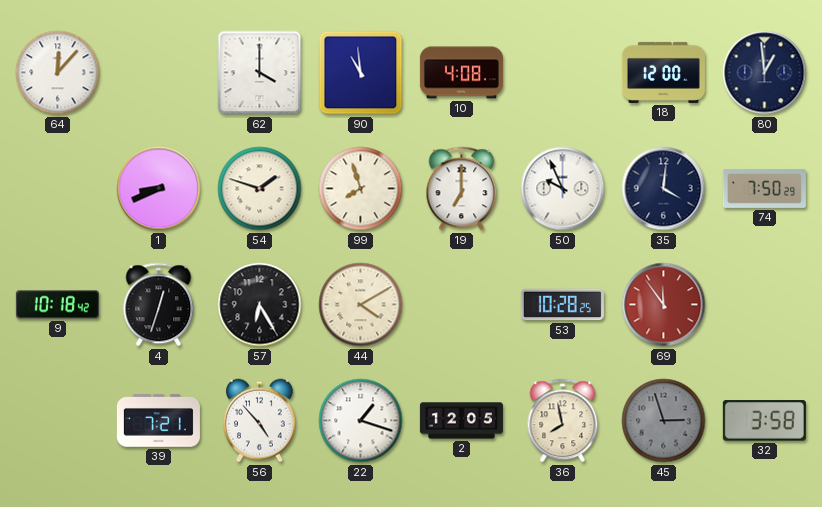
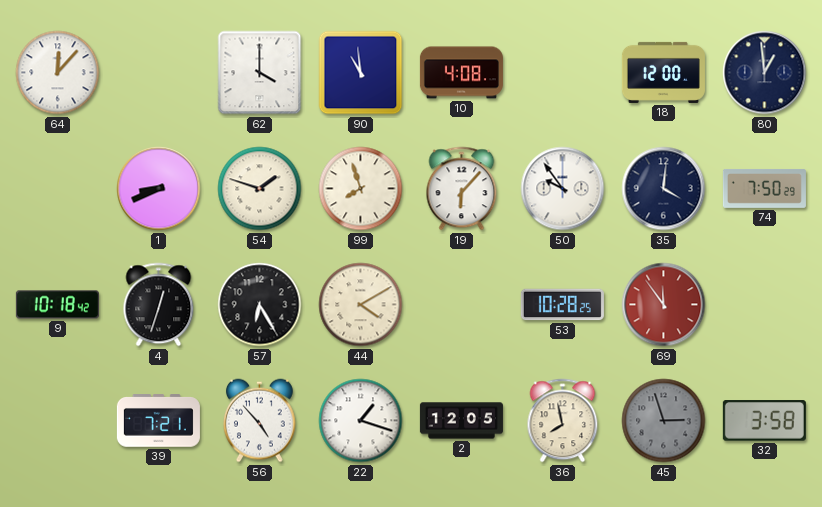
19: 7:00 -> 6:07 (462, 189)
50: 9:56 -> 9:54 (563, 189)
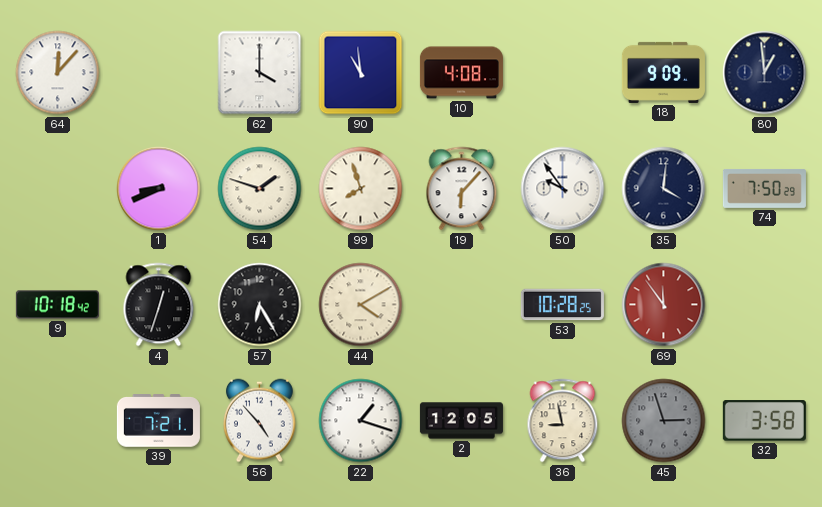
18: 12:00 -> 9:09 (663, 72)
36: 7:58 -> 8:58 (563, 421)
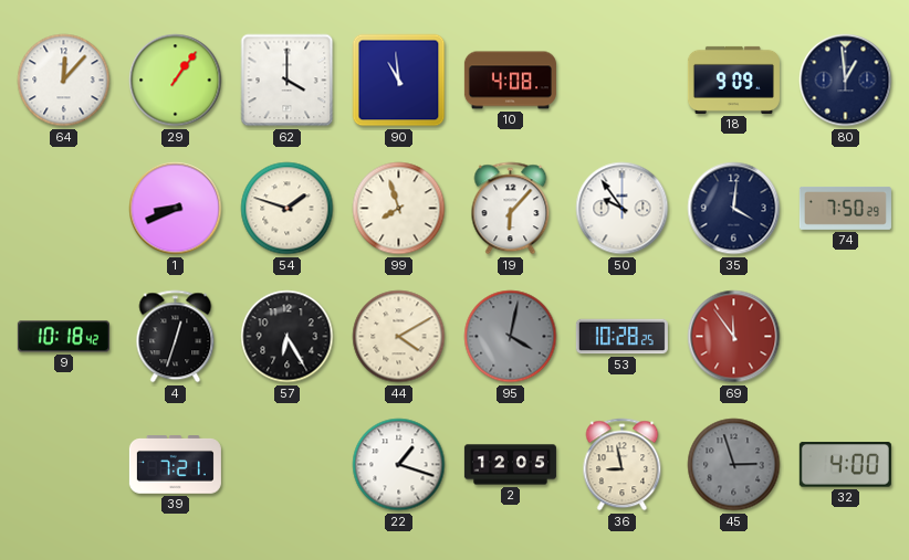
29: none -> 1:06 (176, 81)
95: none -> 4:02 (511, 337)
56: 4:53 -> none (259, 421)
32: 3:58 -> 4:00 (845, 465)
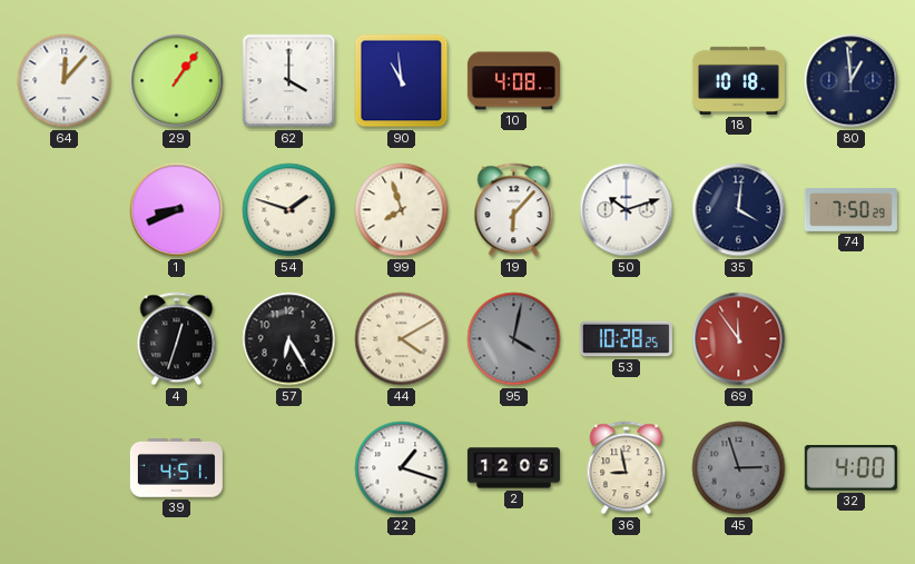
18: 9:09 -> 10:18 (738, 80)
50: 9:54 -> 10:12 (627, 210)
9: 10:18 -> none (63, 337)
39: 7:21 -> 4:51 (176, 468)
